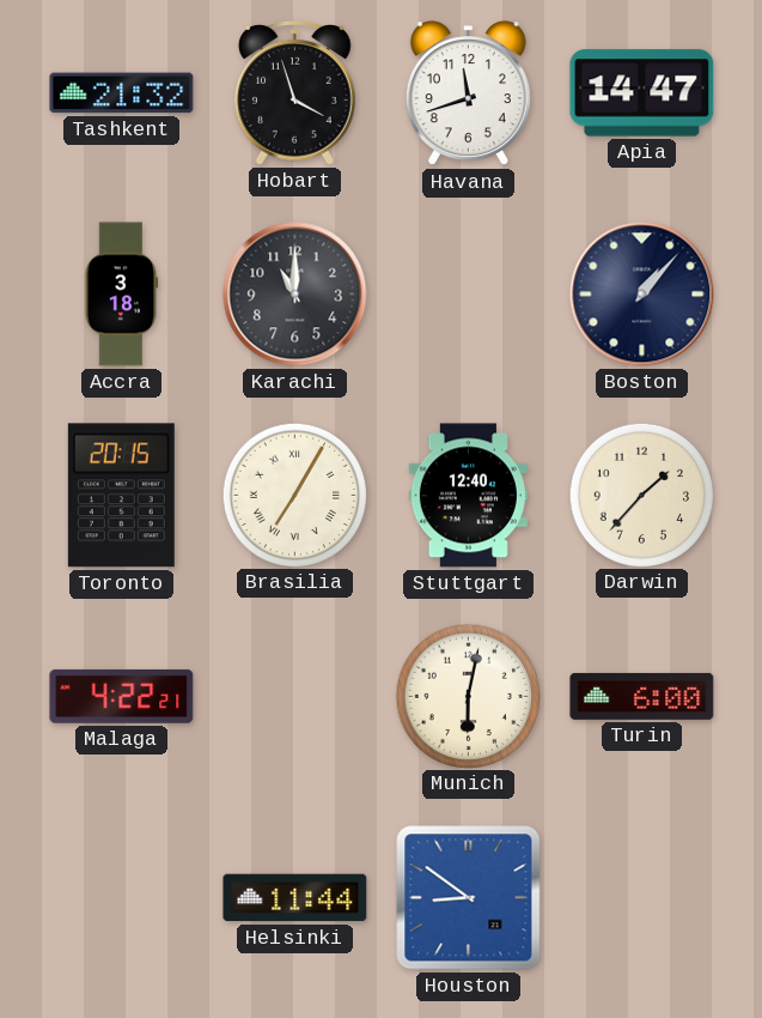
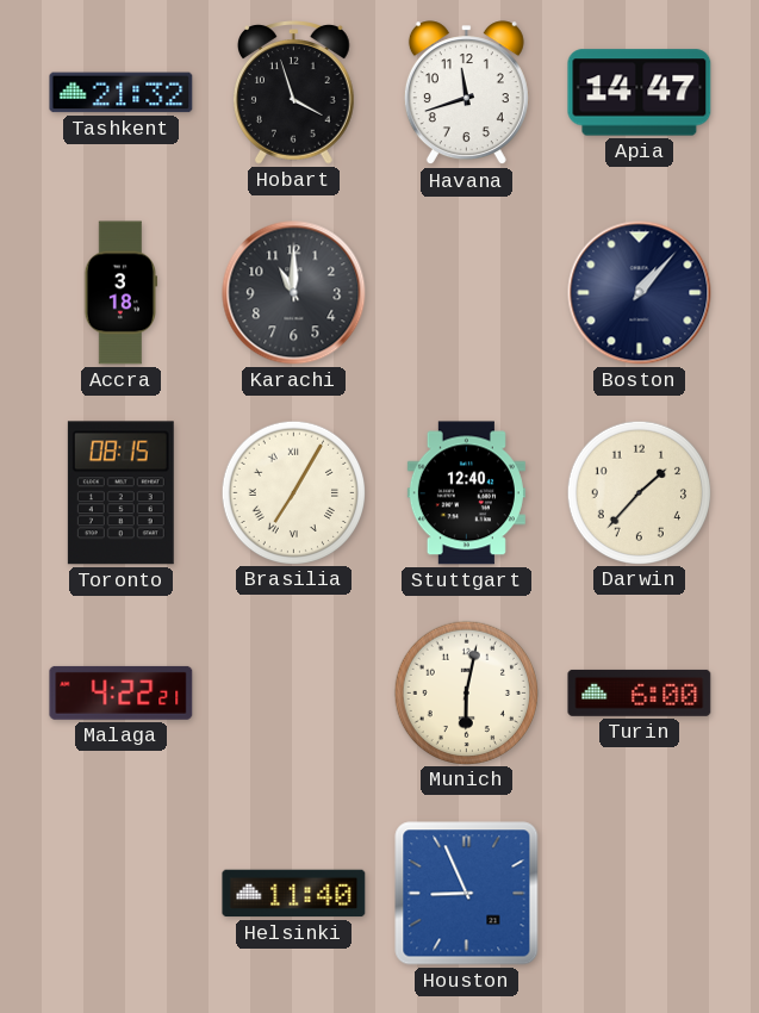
Toronto: 20:15 -> 08:15 (120, 493)
Helsinki: 11:44 -> 11:40 (294, 894)
Houston: 8:51 -> 8:56 (467, 894)
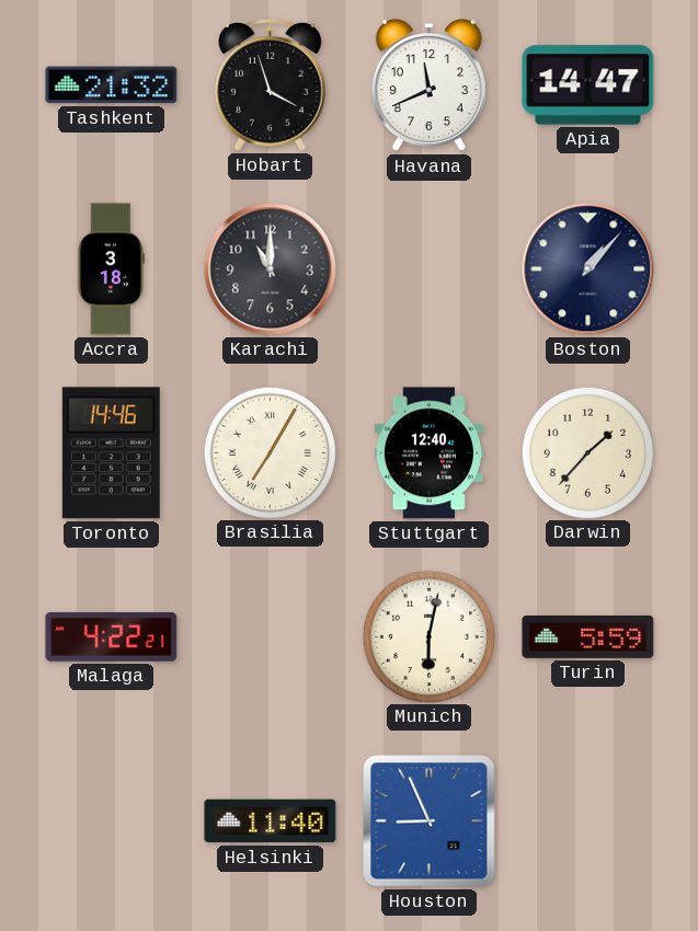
Havana: 11:42 -> 11:41 (428, 85)
Toronto: 08:15 -> 14:46 (111, 453)
Turin: 6:00 -> 5:59 (588, 636)
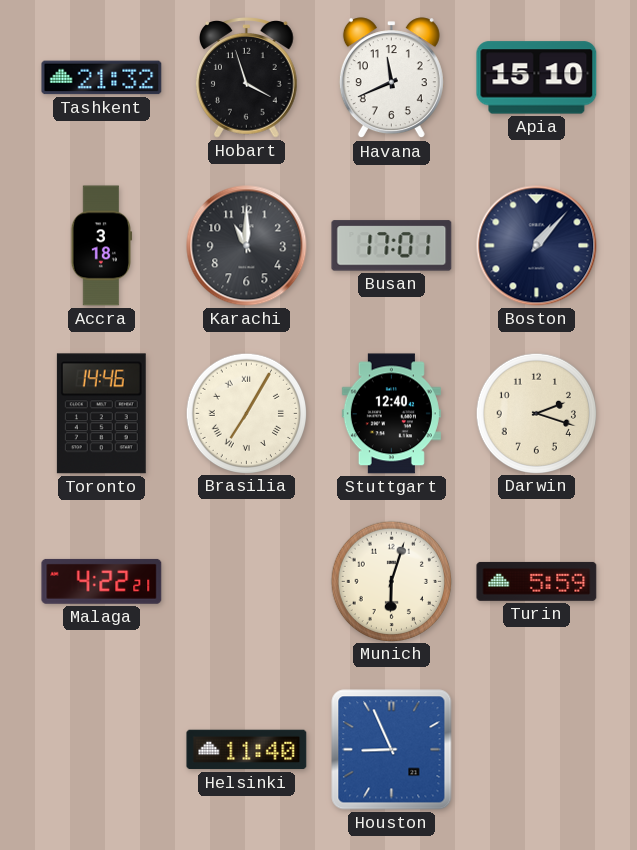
Apia: 14:47 -> 15:10 (537, 78)
Busan: none -> 17:01 (392, 246)
Darwin: 1:37 -> 2:18 (536, 413)
Munich: 6:02 -> 6:03 (391, 581)
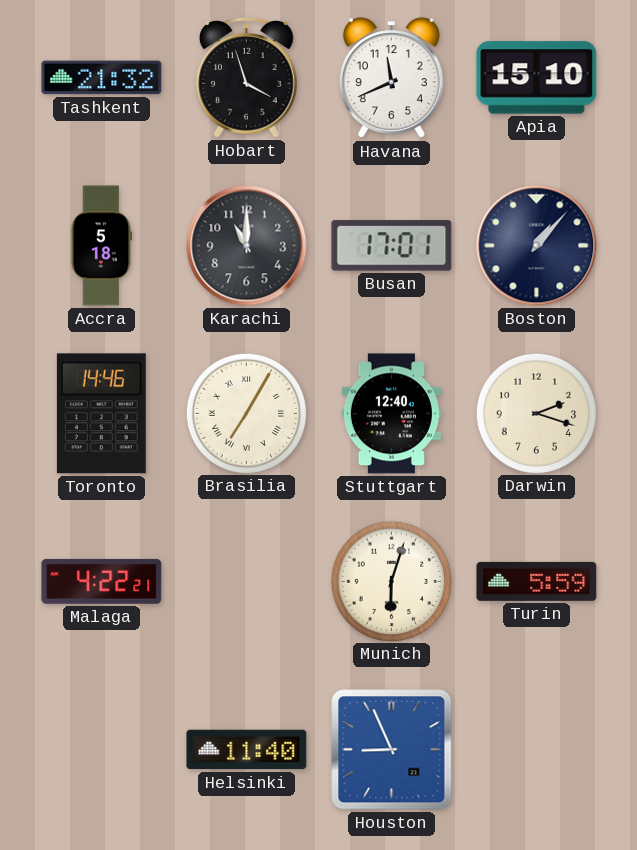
Accra: 3:18 -> 5:18 (102, 246)
